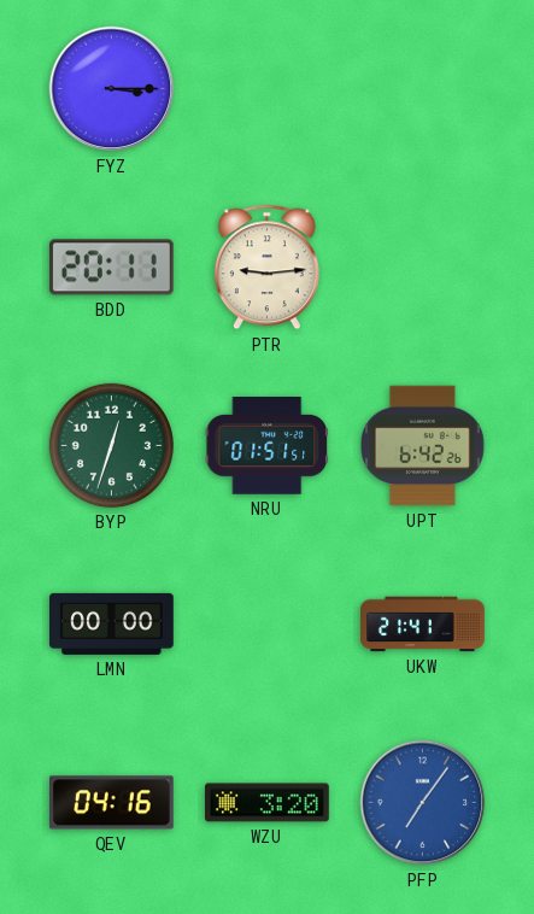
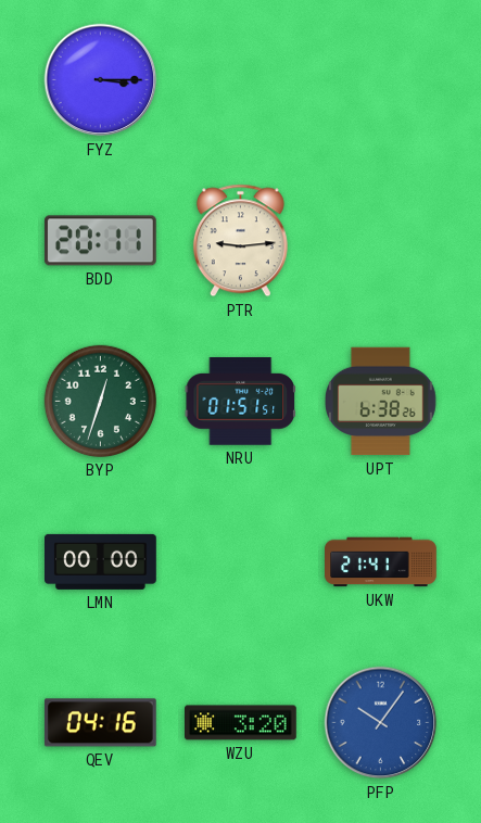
UPT: 6:42 -> 6:38 (381, 402)
PFP: 7:06 -> 10:06 (381, 723)
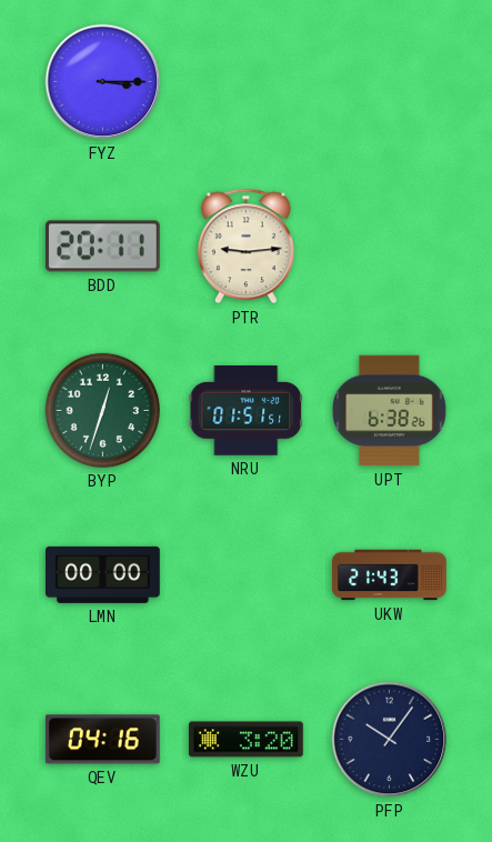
UKW: 21:41 -> 21:43 (390, 575)
PFP dial: blue -> navy (390, 740)
